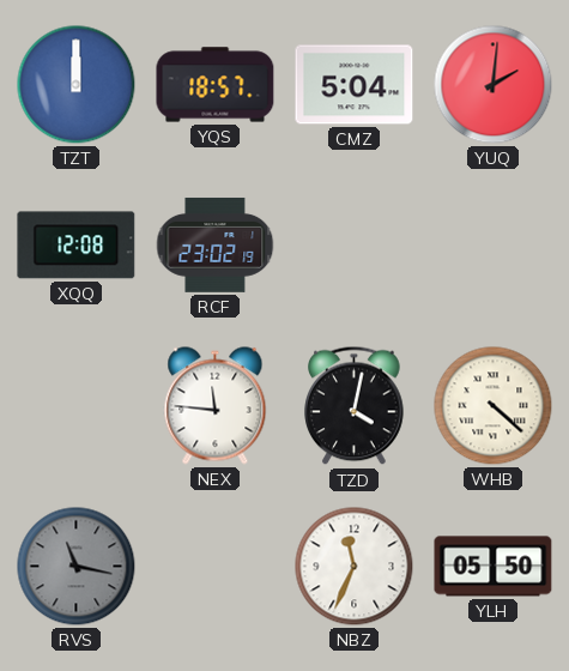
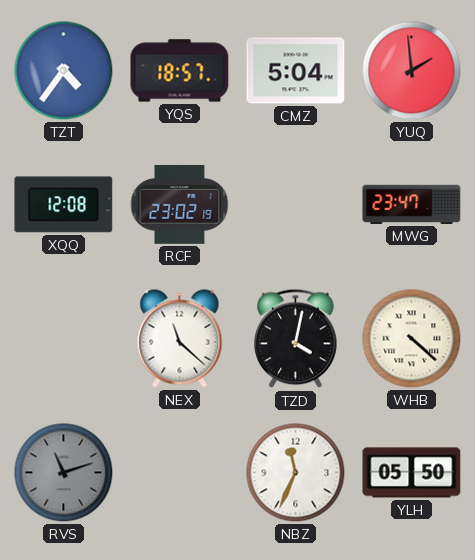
TZT: 12:00 -> 4:36 (64, 71)
YUQ: 2:01 -> 1:59 (412, 71)
MWG: none -> 23:47 (412, 204)
NEX: 11:46 -> 11:22 (180, 339)
RVS: 11:17 -> 11:12 (64, 473)
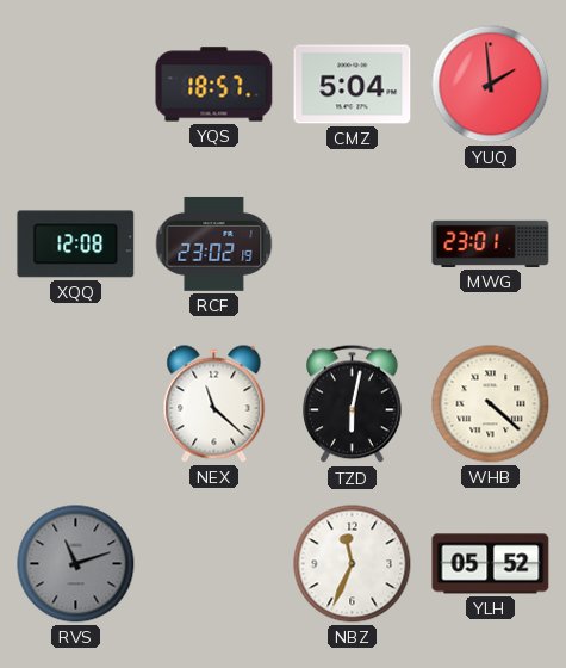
TZT: 4:36 -> none (64, 71)
MWG: 23:47 -> 23:01 (491, 243)
TZD: 4:02 -> 6:02 (353, 404)
YLH: 05:50 -> 05:52 (491, 564)
